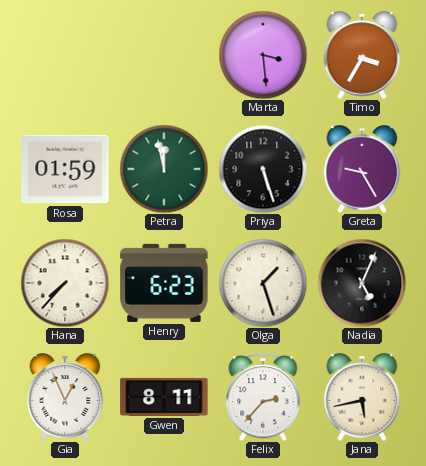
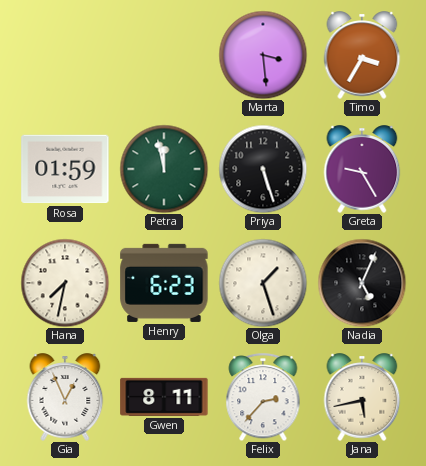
Hana: 7:37 -> 7:32 (65, 283)
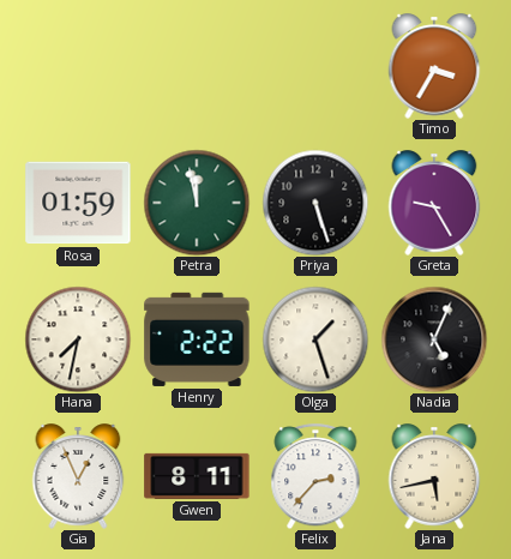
Marta: 3:29 -> none (263, 55)
Henry: 6:23 -> 2:22 (197, 339)
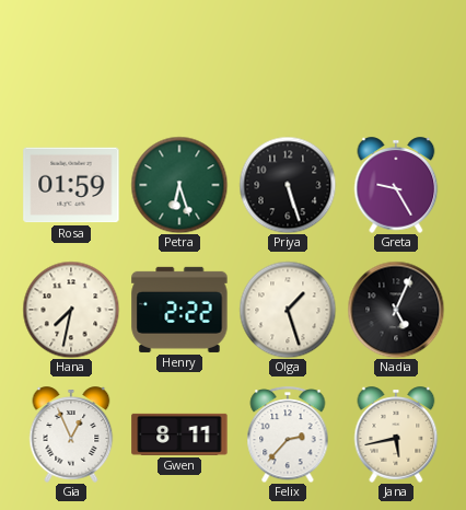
Timo: 3:35 -> none (434, 66)
Petra: 11:58 -> 6:27 (179, 185)
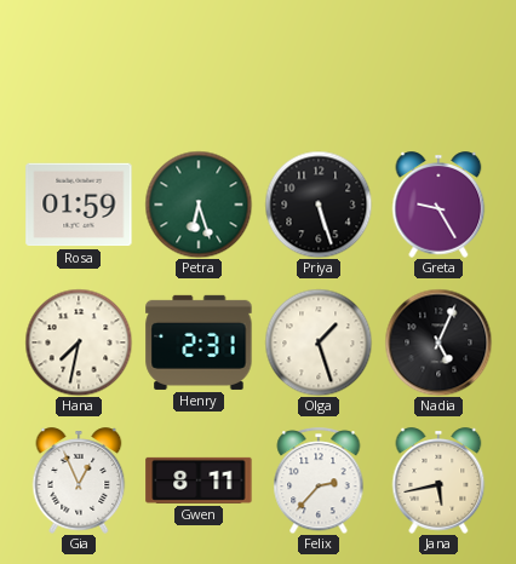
Henry: 2:22 -> 2:31 (199, 343)
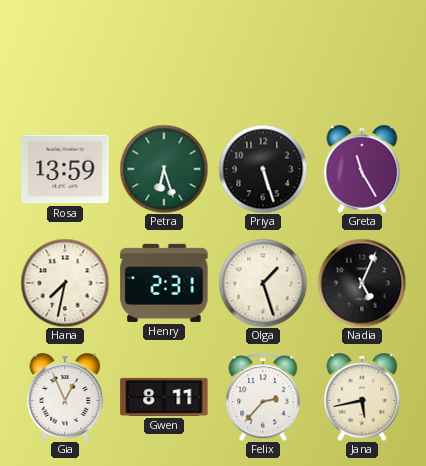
Rosa: 01:59 -> 13:59 (65, 169)
Greta: 9:25 -> 11:25 (362, 169)
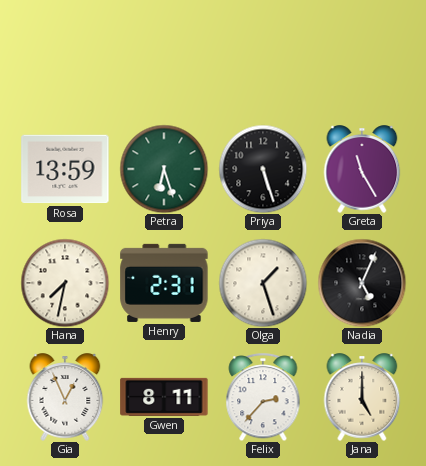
Jana: 5:43 -> 5:00 (362, 397)
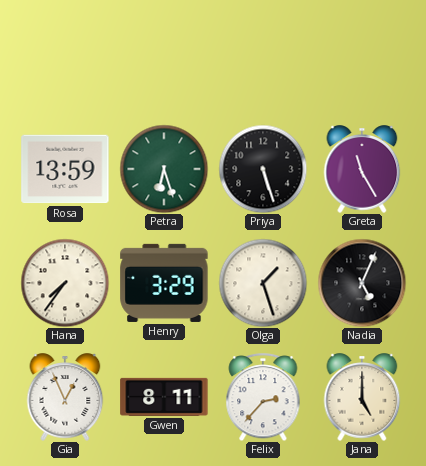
Hana: 7:32 -> 7:36 (65, 283)
Henry: 2:31 -> 3:29 (164, 283)
